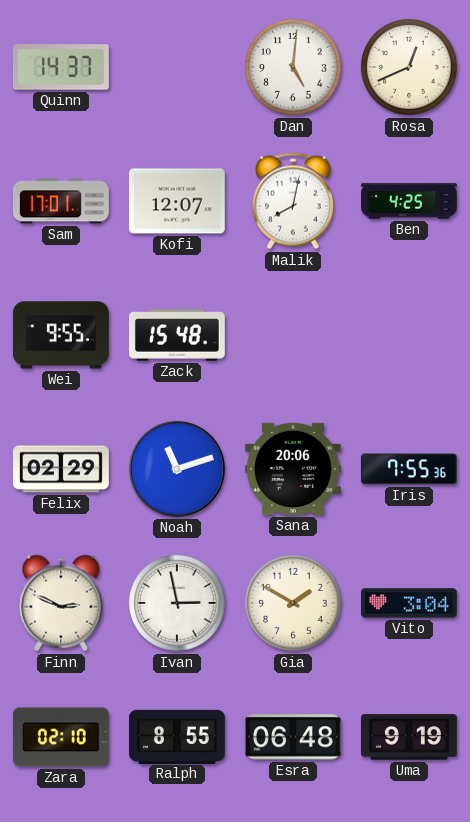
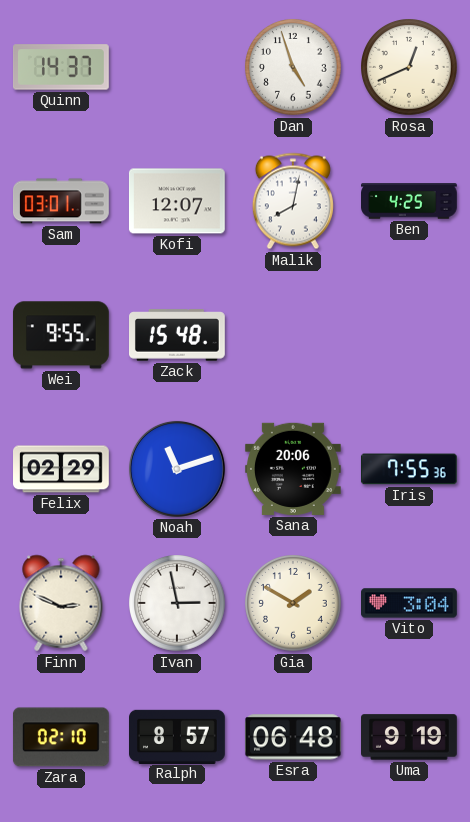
Dan: 5:01 -> 4:57 (294, 68)
Sam: 17:01 -> 03:01 (62, 201)
Ralph: 8:55 -> 8:57 (178, 736)
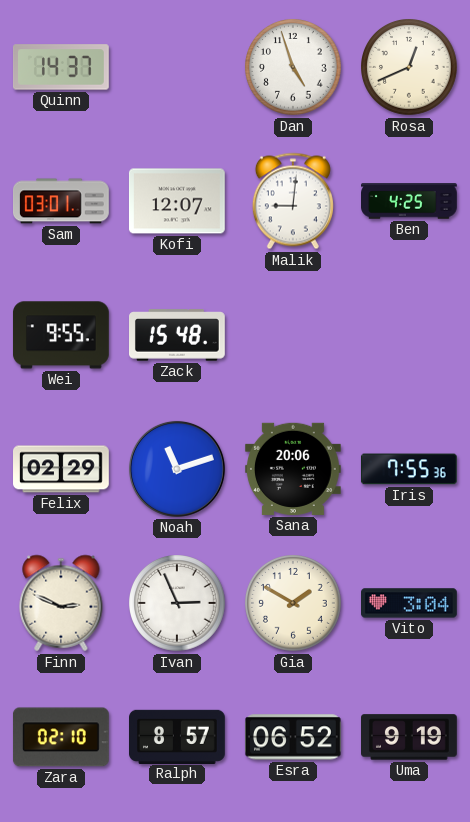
Malik: 8:02 -> 9:01 (293, 201)
Ivan: 2:58 -> 2:56 (178, 604)
Esra: 06:48 -> 06:52 (293, 737)
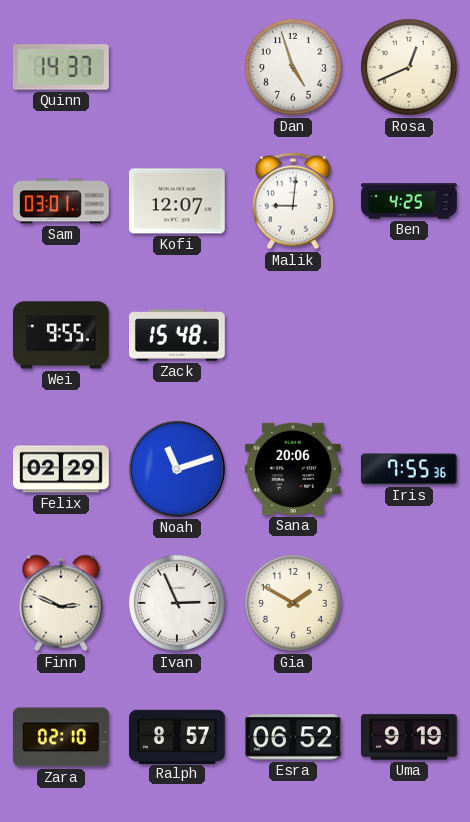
Vito: 3:04 -> none (410, 603)
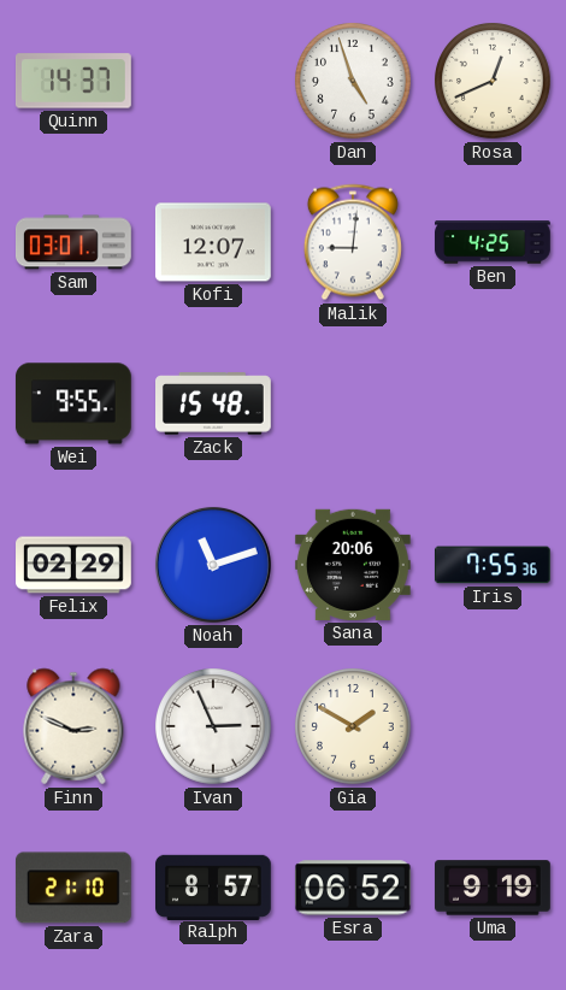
Zara: 02:10 -> 21:10 (73, 888)
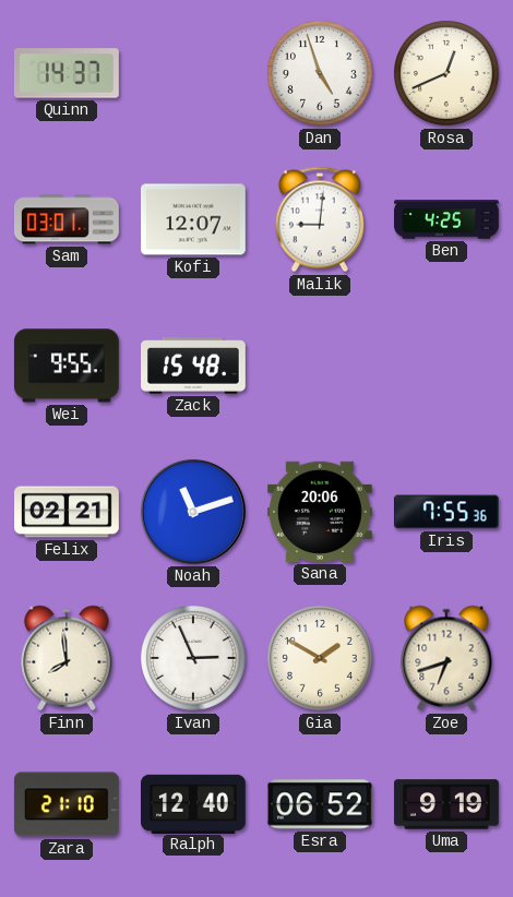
Felix: 02:29 -> 02:21 (68, 512)
Finn: 2:49 -> 7:59 (67, 658)
Zoe: none -> 6:42 (446, 658)
Ralph: 8:57 -> 12:40 (194, 803)
